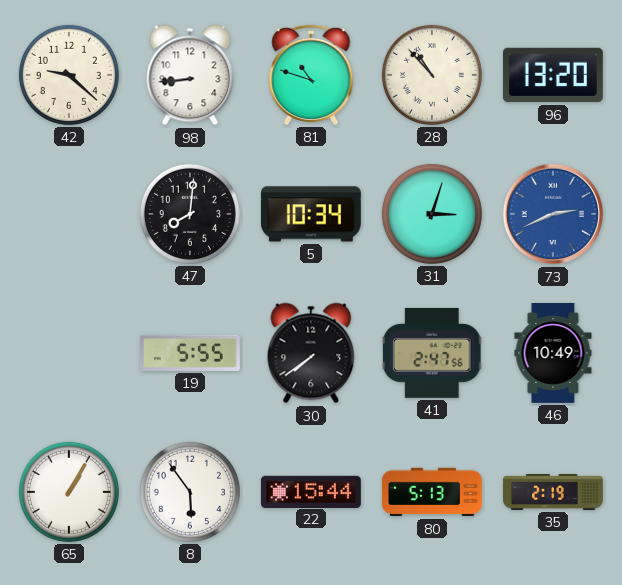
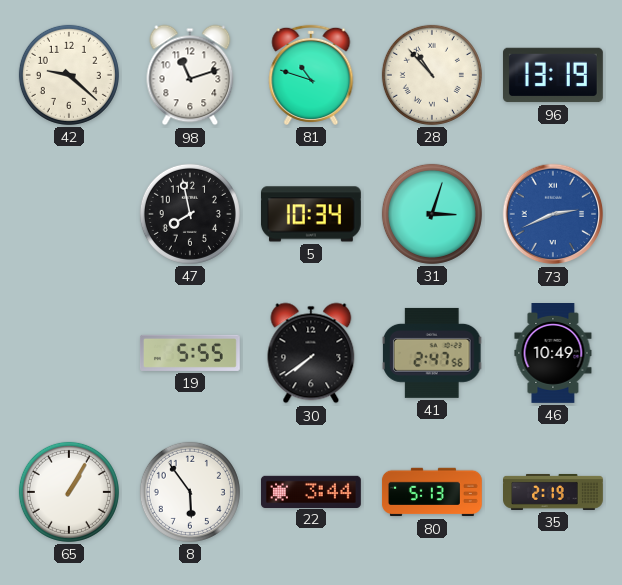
98: 8:44 -> 11:12 (190, 75)
96: 13:20 -> 13:19 (553, 75)
47: 8:01 -> 7:58 (190, 214)
22: 15:44 -> 3:44 (311, 491)
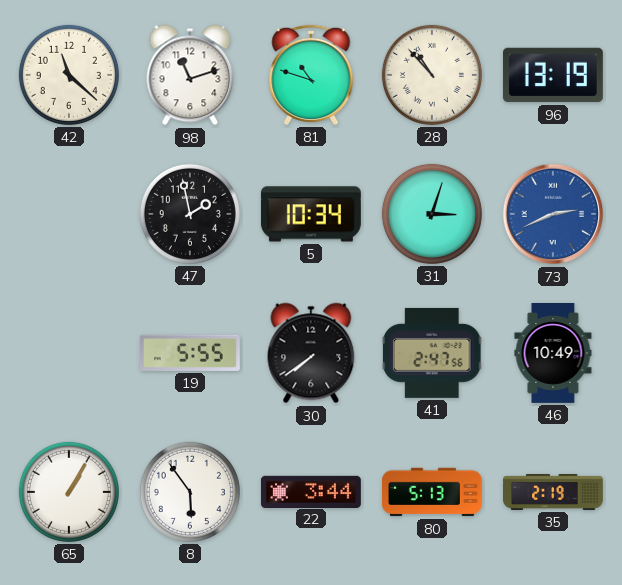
42: 9:22 -> 11:22 (69, 75)
47: 7:58 -> 1:58 (190, 214)
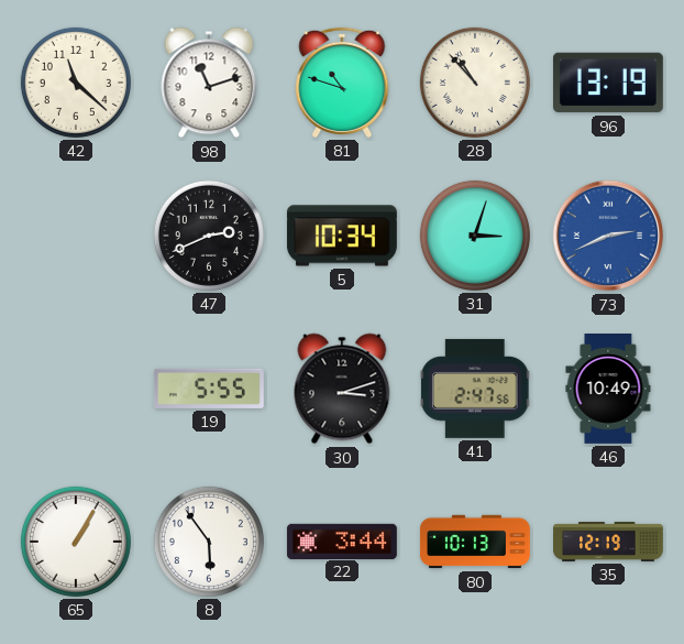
47: 1:58 -> 2:41 (209, 236)
30: 7:39 -> 3:12 (342, 389)
80: 5:13 -> 10:13 (475, 542)
35: 2:19 -> 12:19 (609, 542)
